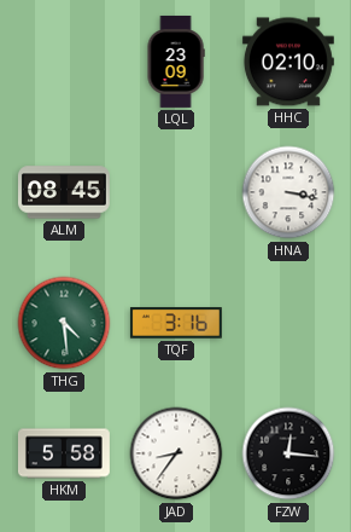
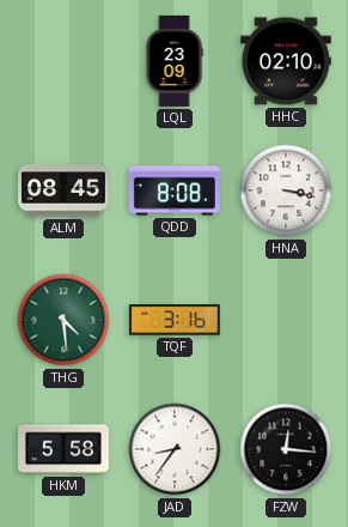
QDD: none -> 8:08 (175, 190)
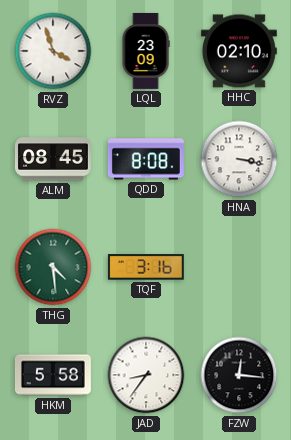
RVZ: none -> 3:57 (53, 51)
